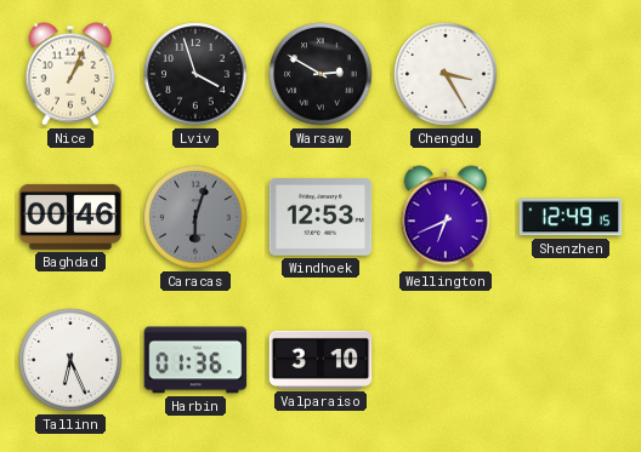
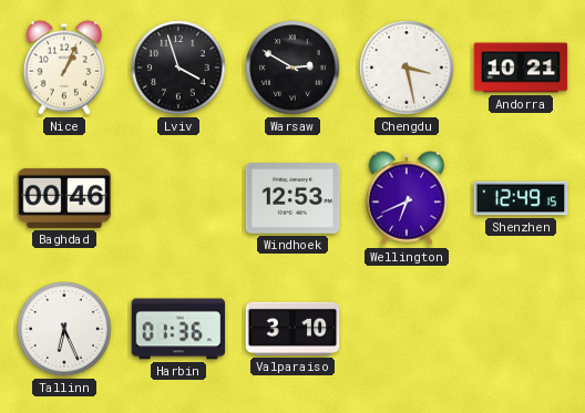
Chengdu: 3:25 -> 3:28 (407, 68)
Andorra: none -> 10:21 (521, 68)
Caracas: 6:03 -> none (195, 217)
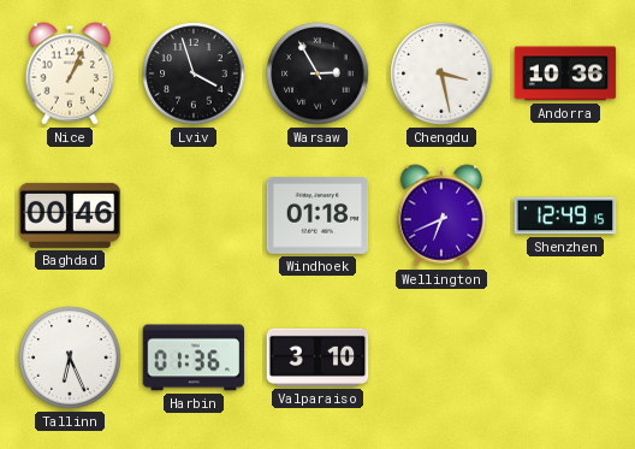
Warsaw: 2:50 -> 2:55 (317, 73)
Andorra: 10:21 -> 10:36 (565, 73)
Windhoek: 12:53 -> 01:18 (317, 217)
